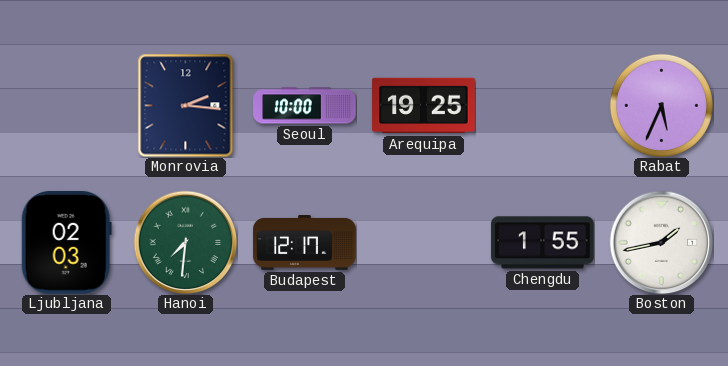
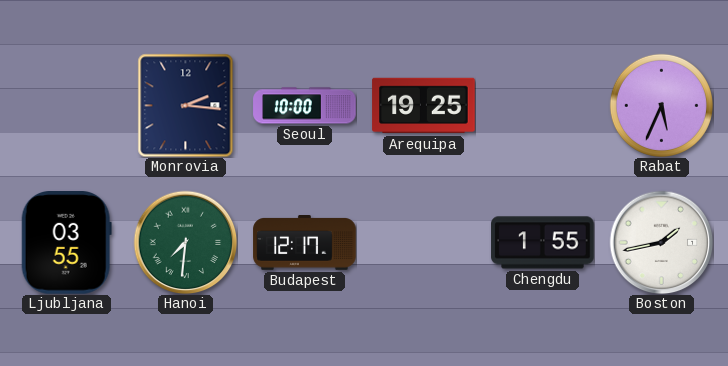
Ljubljana: 02:03 -> 03:55 (66, 243)
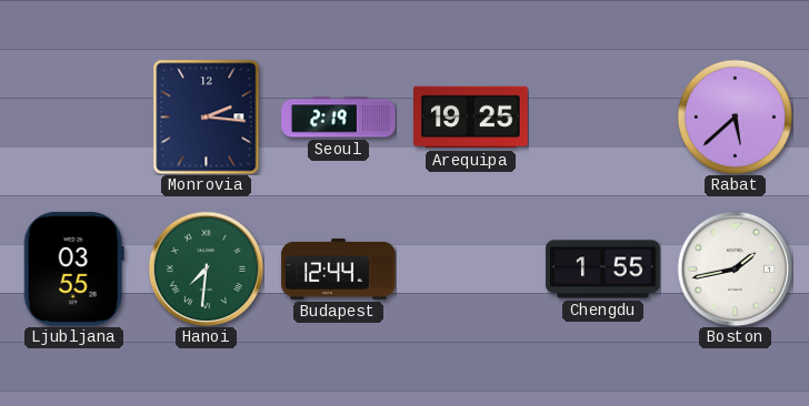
Seoul: 10:00 -> 2:19 (339, 118)
Rabat: 5:34 -> 5:38 (735, 116)
Budapest: 12:17 -> 12:44 (339, 270)
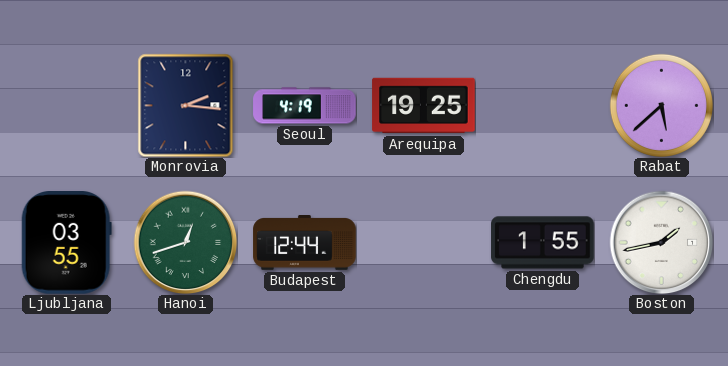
Seoul: 2:19 -> 4:19 (305, 106)
Hanoi: 7:31 -> 12:42 (185, 242)
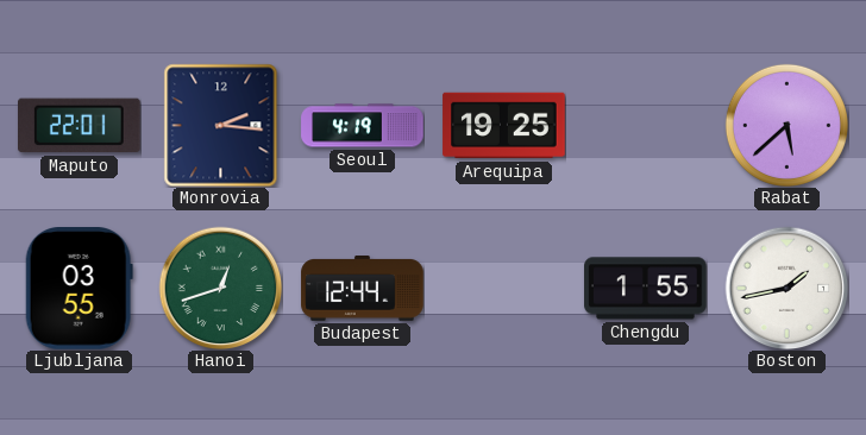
Maputo: none -> 22:01 (80, 126)
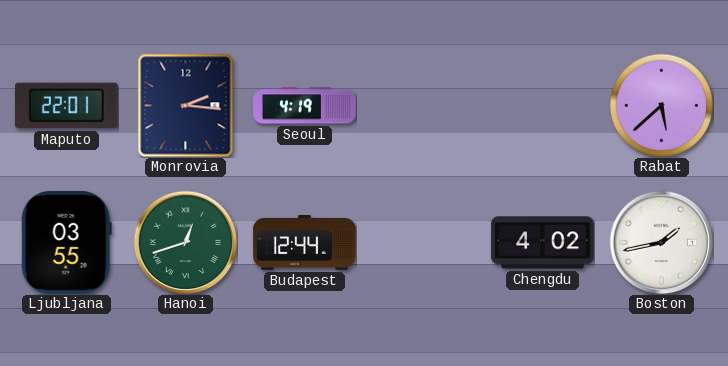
Arequipa: 19:25 -> none (504, 126)
Chengdu: 1:55 -> 4:02 (543, 243)
